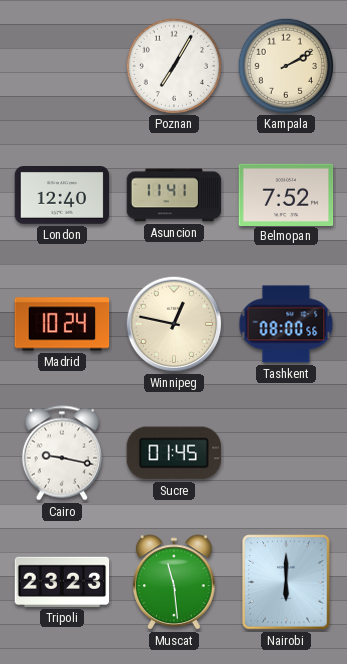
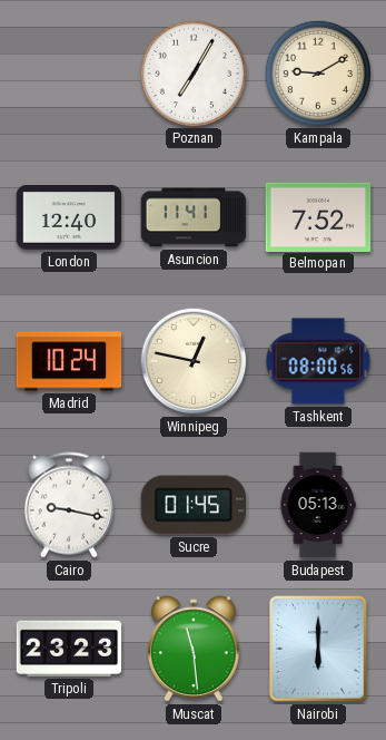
Kampala: 2:10 -> 9:10 (317, 72)
Budapest: none -> 05:13 (318, 505)
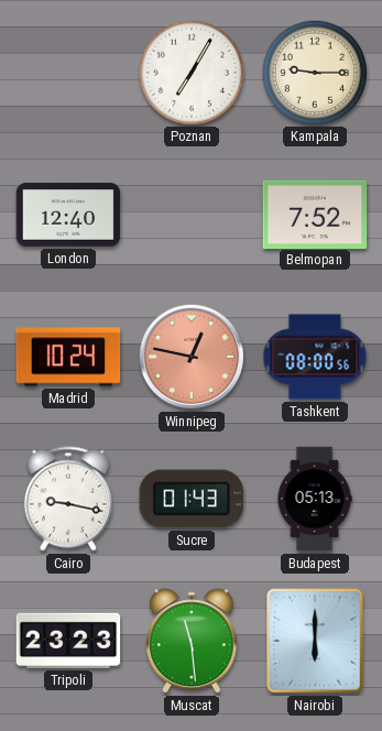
Kampala: 9:10 -> 9:15 (314, 72)
Asuncion: 11:41 -> none (194, 217)
Winnipeg dial: cream -> salmon (192, 357)
Sucre: 01:45 -> 01:43 (192, 499)
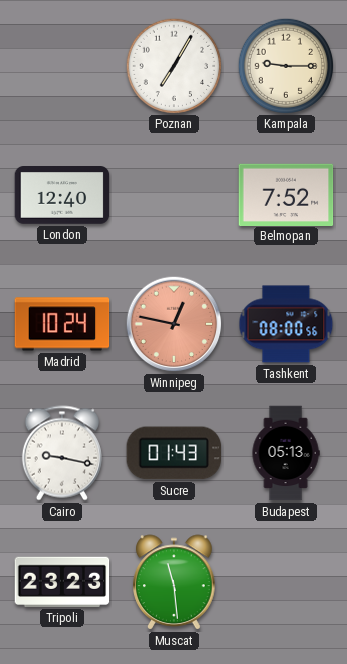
Nairobi: 6:00 -> none (315, 641)
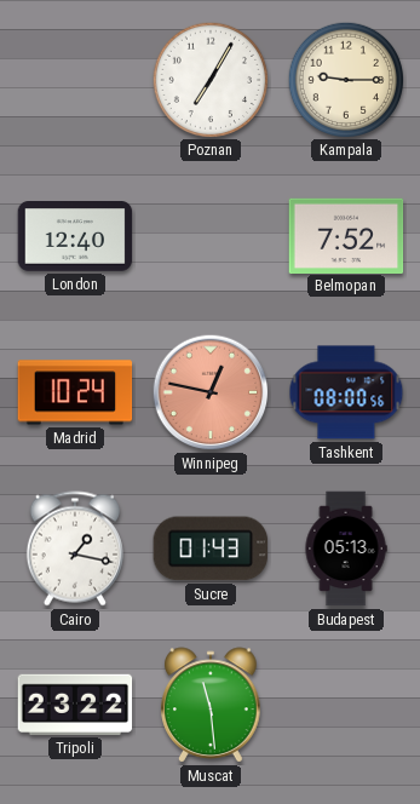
Cairo: 9:17 -> 1:17 (75, 549)
Tripoli: 23:23 -> 23:22 (75, 705)
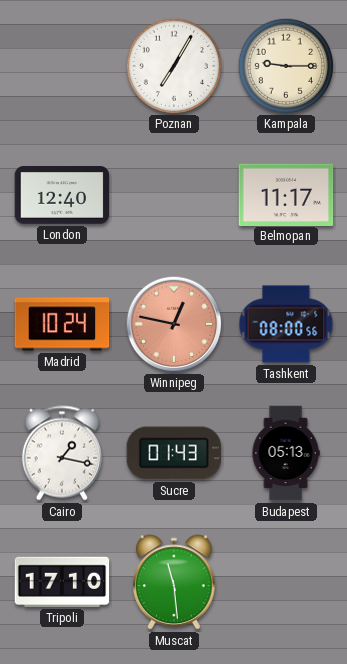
Belmopan: 7:52 -> 11:17 (286, 194)
Tripoli: 23:22 -> 17:10 (62, 582)
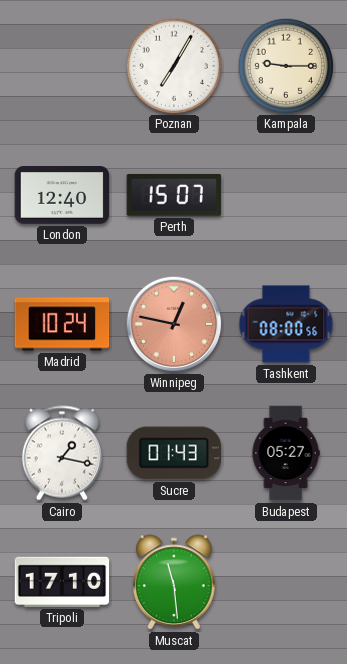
Perth: none -> 15:07 (174, 195)
Belmopan: 11:17 -> none (286, 194)
Budapest: 05:13 -> 05:27 (286, 453)
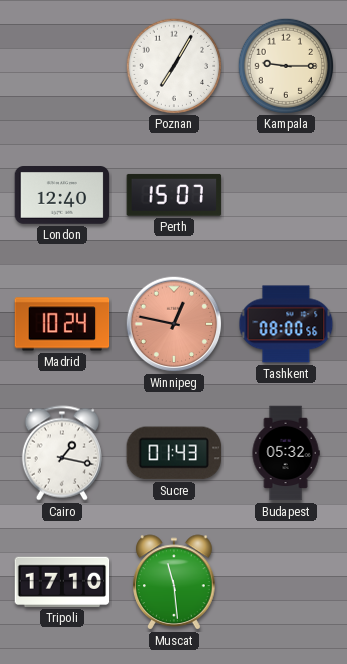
Budapest: 05:27 -> 05:32 (286, 453)
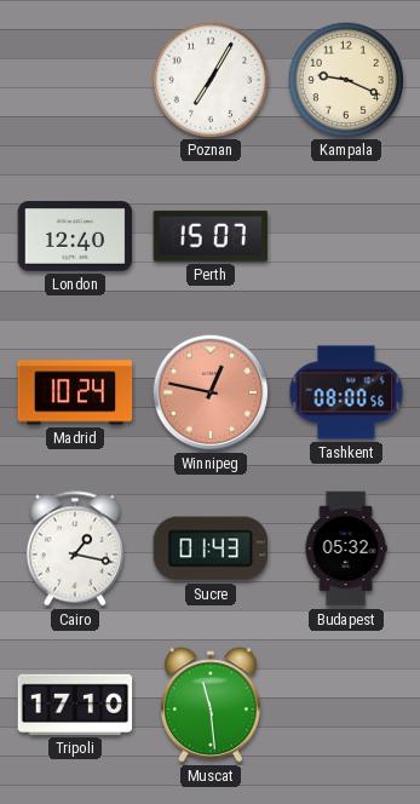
Kampala: 9:15 -> 9:19 (345, 79)
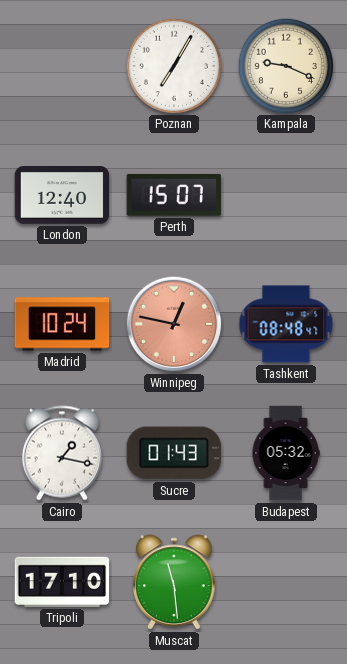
Tashkent: 08:00 -> 08:48 (286, 324)
